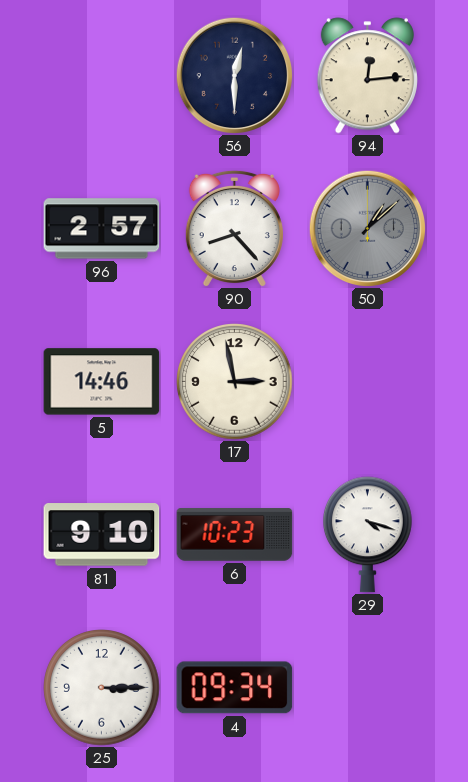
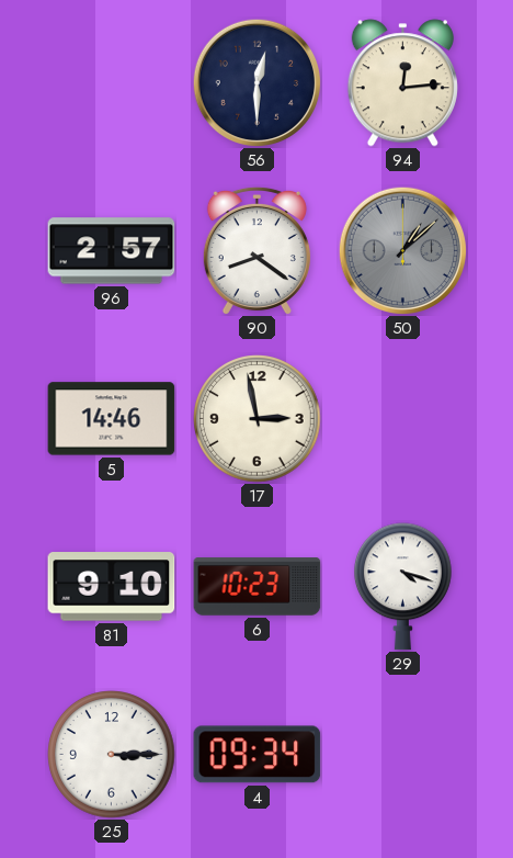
90: 8:23 -> 8:21 (256, 250)
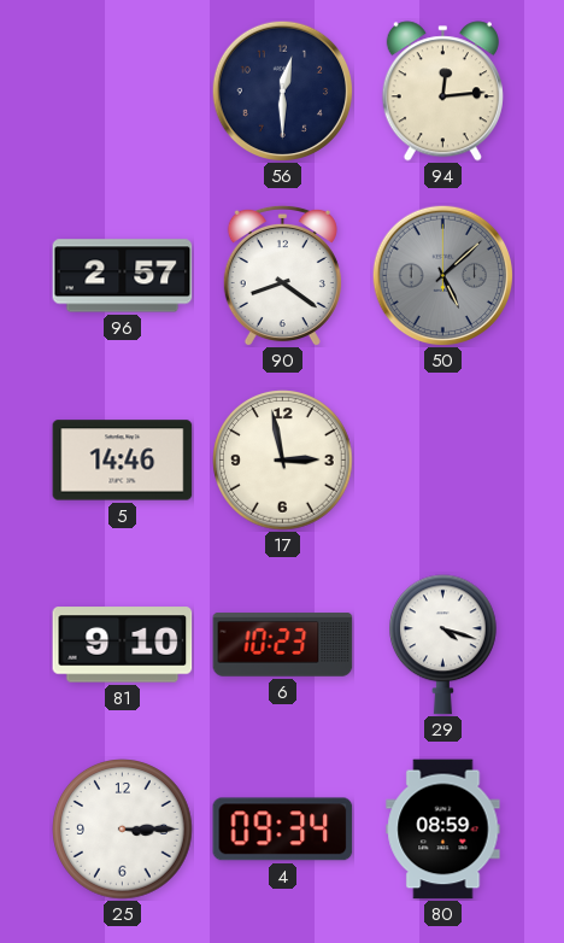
50: 1:08 -> 5:08 (442, 275)
80: none -> 08:59 (443, 830)
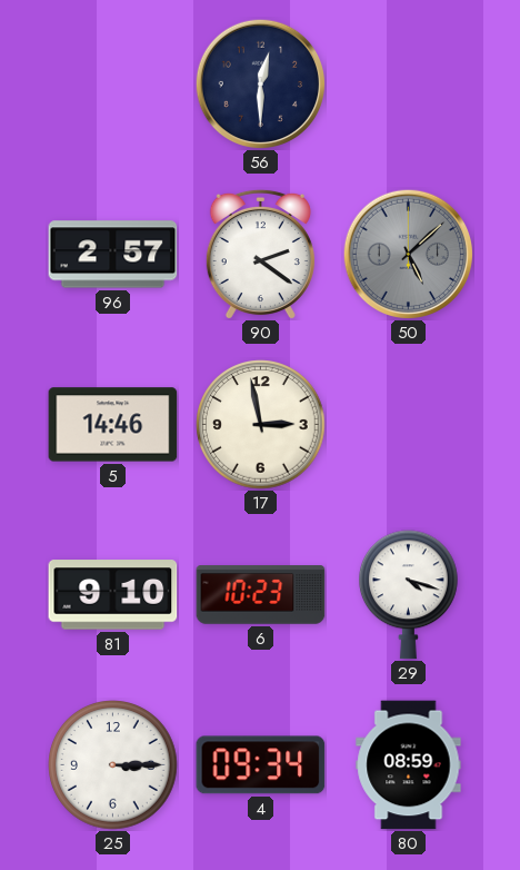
94: 12:14 -> none (442, 92)
90: 8:21 -> 2:21 (260, 254)
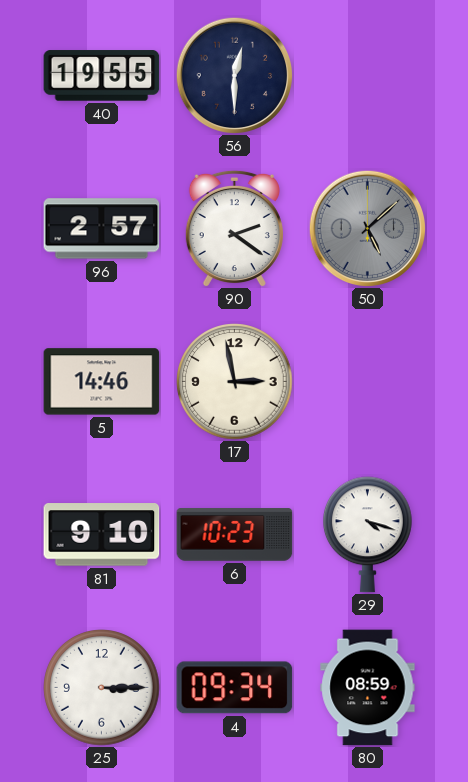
40: none -> 19:55 (102, 76)
